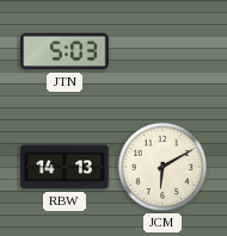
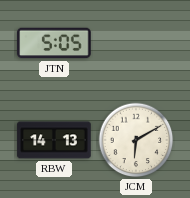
JTN: 5:03 -> 5:05 (54, 43)
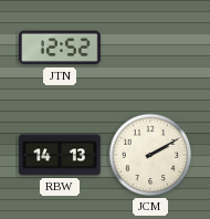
JTN: 5:05 -> 12:52 (60, 48)
JCM: 6:10 -> 2:10 (150, 155)
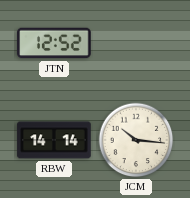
RBW: 14:13 -> 14:14 (54, 140)
JCM: 2:10 -> 10:16 (136, 140)
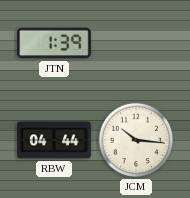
JTN: 12:52 -> 1:39 (54, 43)
RBW: 14:14 -> 04:44 (54, 140)
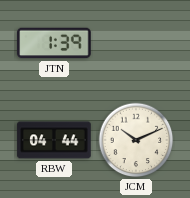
JCM: 10:16 -> 10:11 (136, 140)
